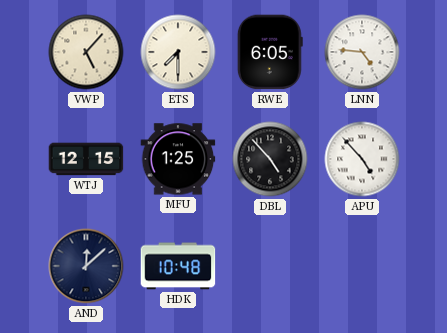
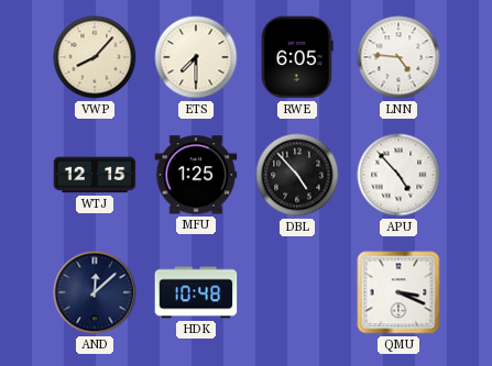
VWP: 5:07 -> 8:07 (95, 57)
QMU: none -> 3:19 (398, 292)
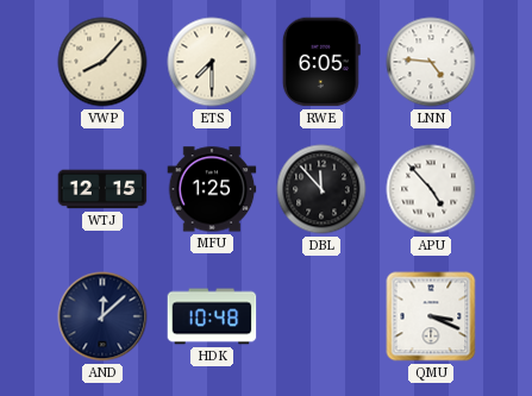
DBL: 4:53 -> 11:53 (321, 189)
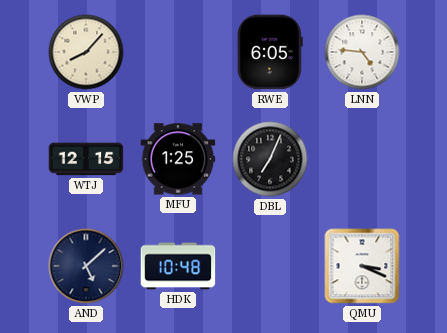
ETS: 7:30 -> none (212, 62)
DBL: 11:53 -> 7:04 (270, 159)
APU: 4:53 -> none (431, 189)
AND: 12:08 -> 5:08 (86, 266)
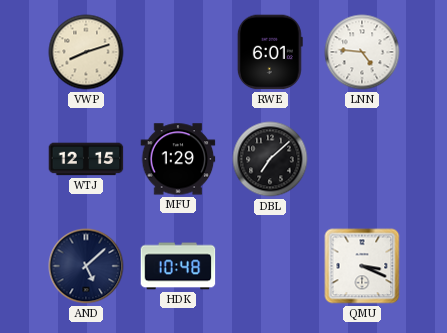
VWP: 8:07 -> 8:12 (86, 52)
RWE: 6:05 -> 6:01 (270, 52)
MFU: 1:25 -> 1:29 (178, 159)
DBL: 7:04 -> 7:08 (270, 159)
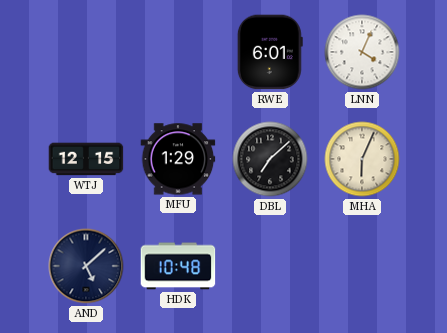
VWP: 8:12 -> none (86, 52)
LNN: 4:46 -> 4:04 (362, 52)
MHA: none -> 6:04 (362, 159)
QMU: 3:19 -> none (362, 266)
